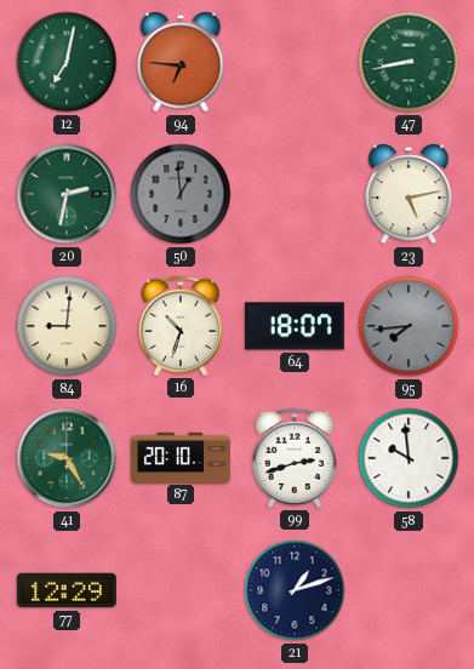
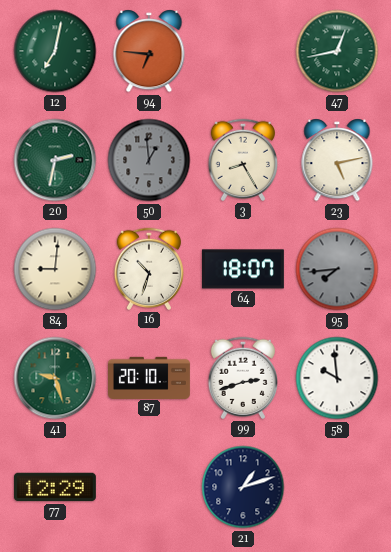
47: 8:43 -> 12:43 (337, 51)
3: none -> 8:25 (242, 160)
41: 9:25 -> 9:27 (55, 378)
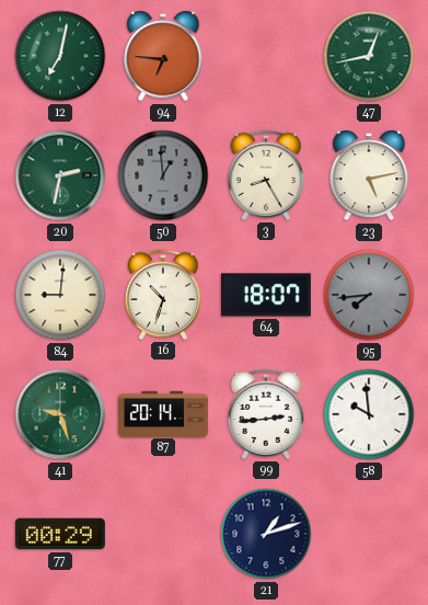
87: 20:10 -> 20:14 (164, 413)
99: 2:42 -> 2:44 (265, 414)
77: 12:29 -> 00:29 (60, 534)
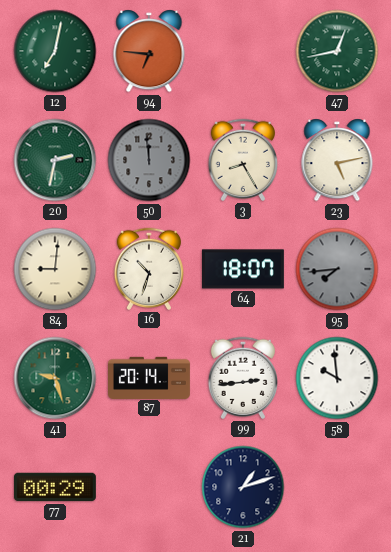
50: 12:59 -> 11:59 (149, 160)
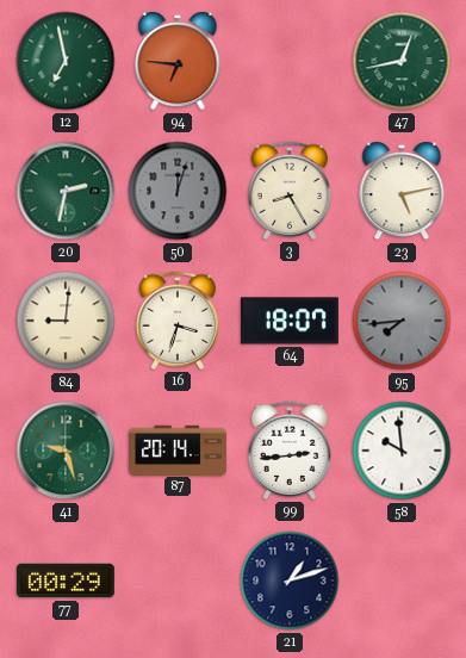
12: 7:02 -> 6:58 (66, 61)
50: 11:59 -> 12:03 (178, 191)
16: 10:33 -> 3:33 (176, 321)
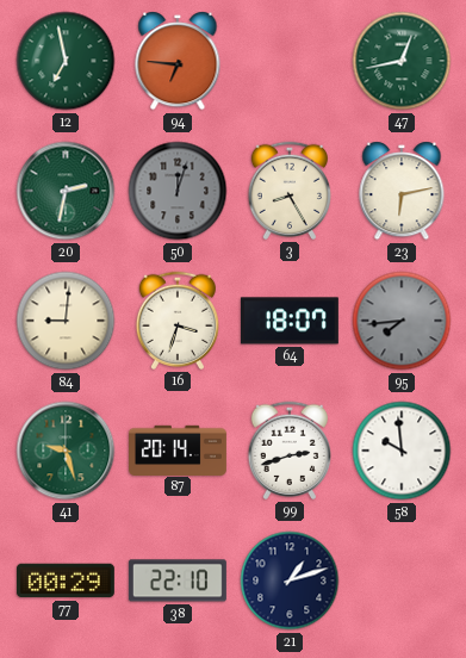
23: 5:13 -> 6:13 (402, 191)
99: 2:44 -> 2:42 (288, 451)
38: none -> 22:10 (178, 581)
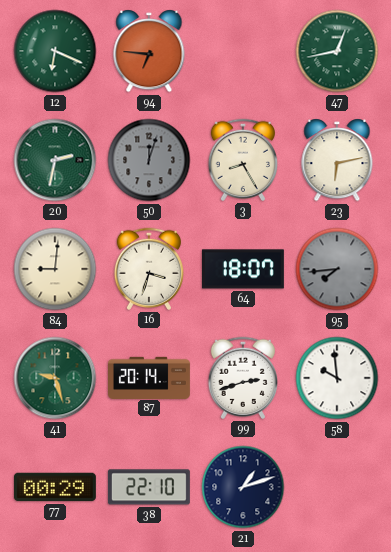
12: 6:58 -> 6:19 (55, 51)
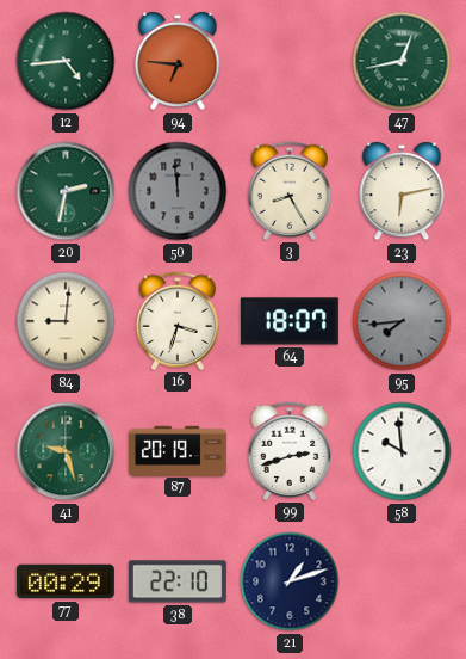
12: 6:19 -> 4:44 (66, 61)
50: 12:03 -> 11:59 (178, 191)
87: 20:14 -> 20:19 (179, 450)
